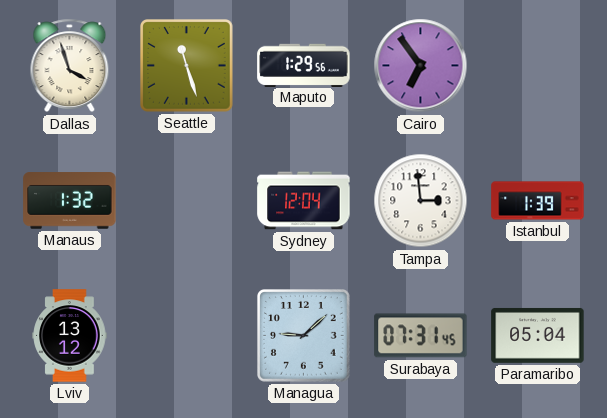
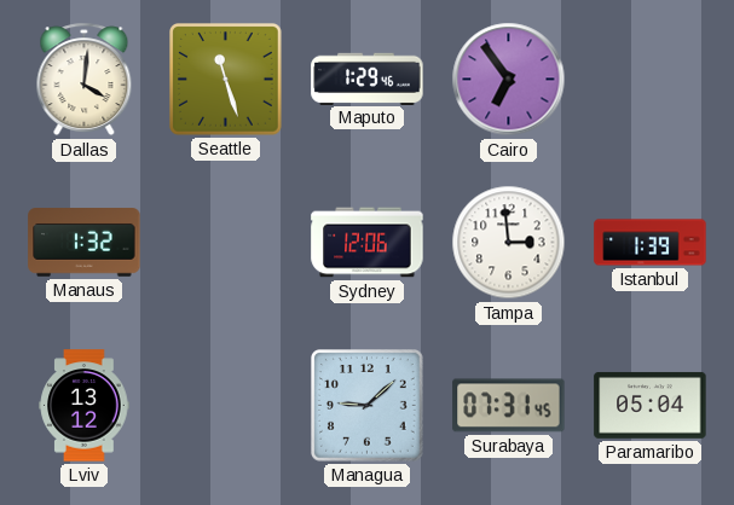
Dallas: 3:57 -> 4:01 (85, 80)
Maputo: 1:29:56 -> 1:29:46 (368, 79)
Sydney: 12:04 -> 12:06 (368, 243)
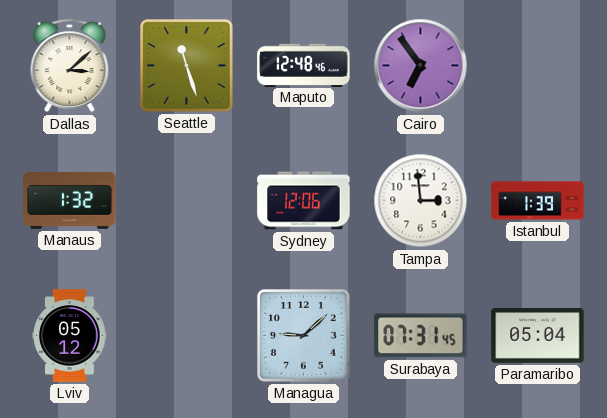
Dallas: 4:01 -> 3:08 (70, 66)
Maputo: 1:29 -> 12:48 (304, 65)
Lviv: 13:12 -> 05:12 (70, 336)
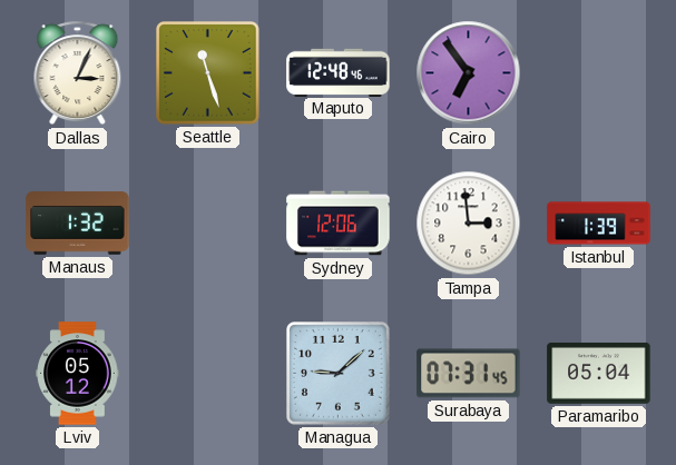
Dallas: 3:08 -> 3:04 (78, 73)
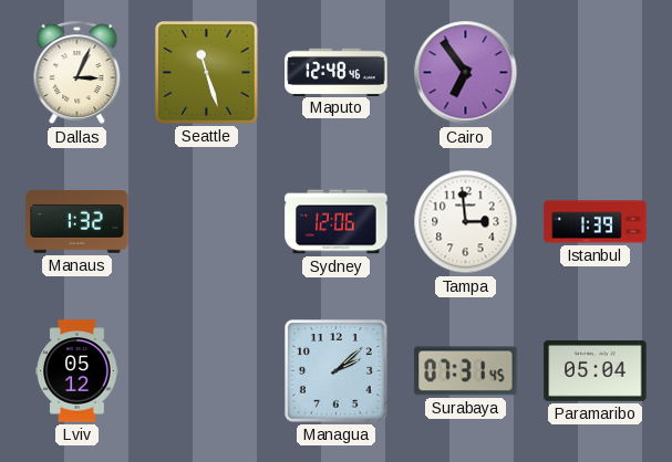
Managua: 9:08 -> 2:08 (337, 371)
